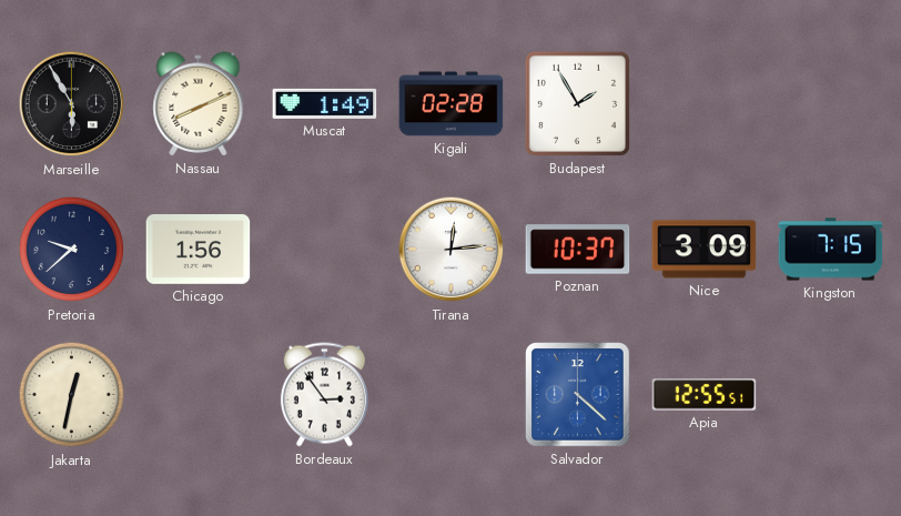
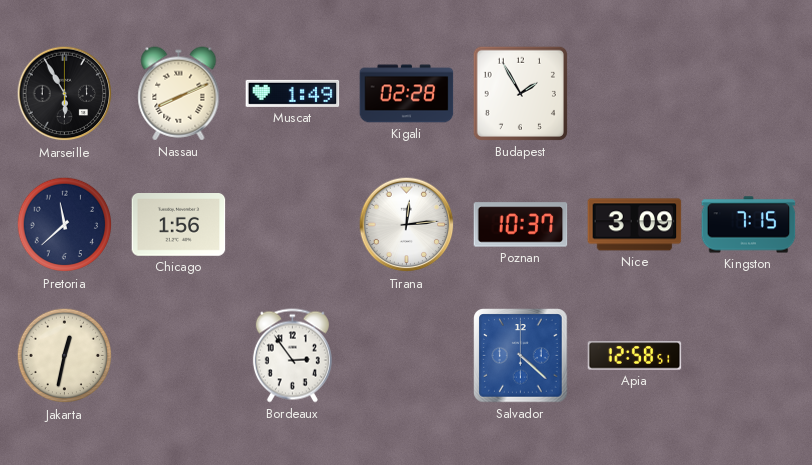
Pretoria: 9:38 -> 11:38 (65, 225)
Apia: 12:55 -> 12:58 (635, 356)
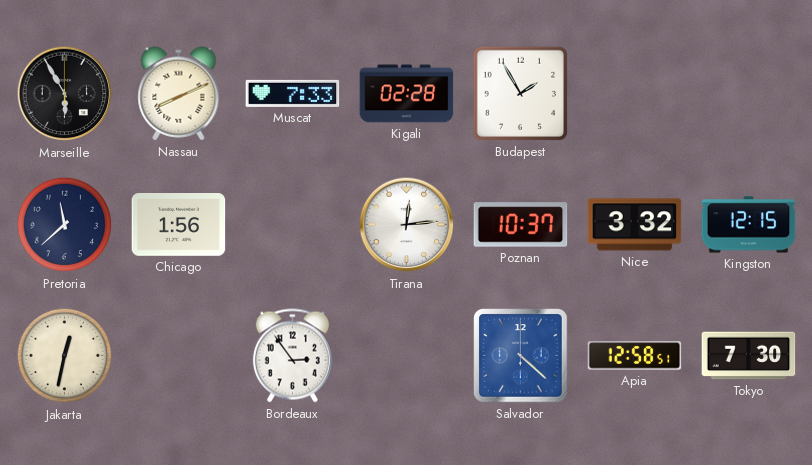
Muscat: 1:49 -> 7:33 (293, 93)
Nice: 3:09 -> 3:32 (635, 225)
Kingston: 7:15 -> 12:15 (749, 225)
Tokyo: none -> 7:30 (749, 356)
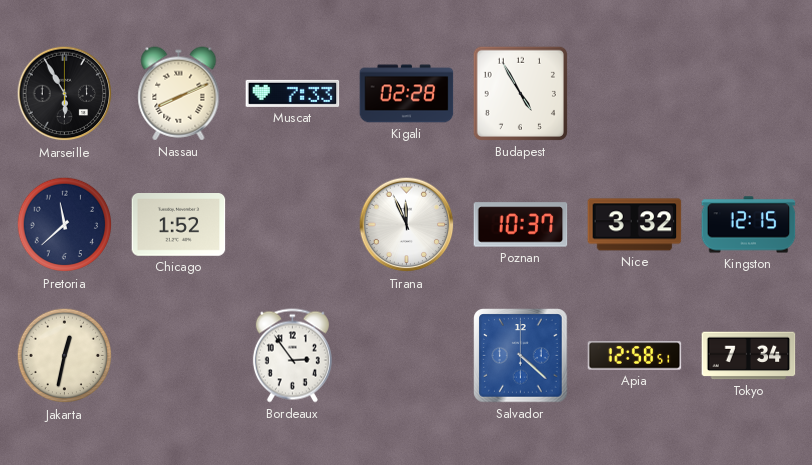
Budapest: 1:55 -> 4:55 (520, 93)
Chicago: 1:56 -> 1:52 (179, 225)
Tirana: 12:14 -> 11:56 (407, 225)
Tokyo: 7:30 -> 7:34 (749, 356)
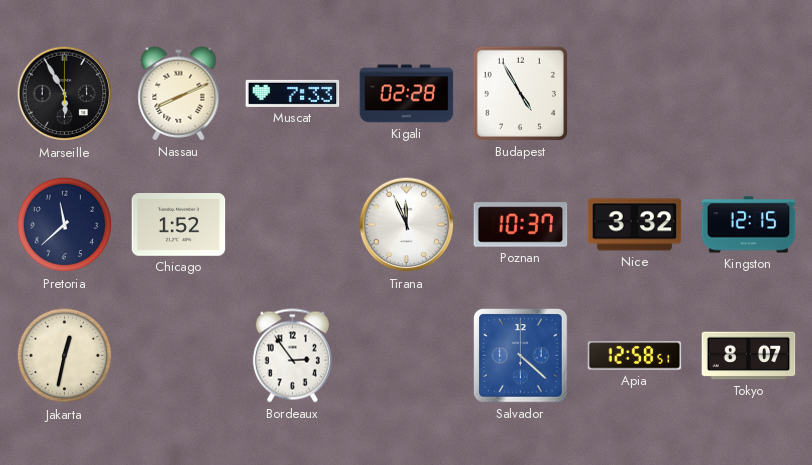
Tokyo: 7:34 -> 8:07 (749, 356)
